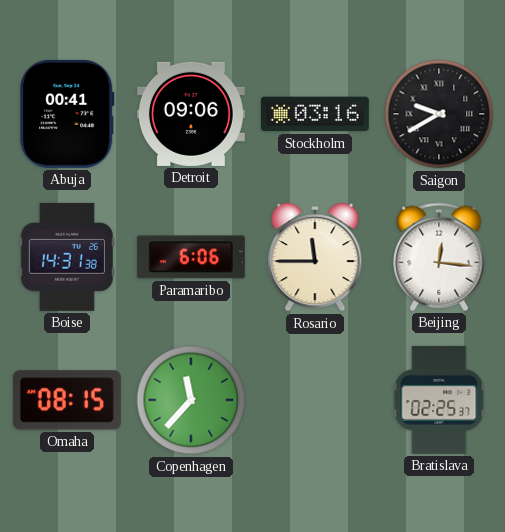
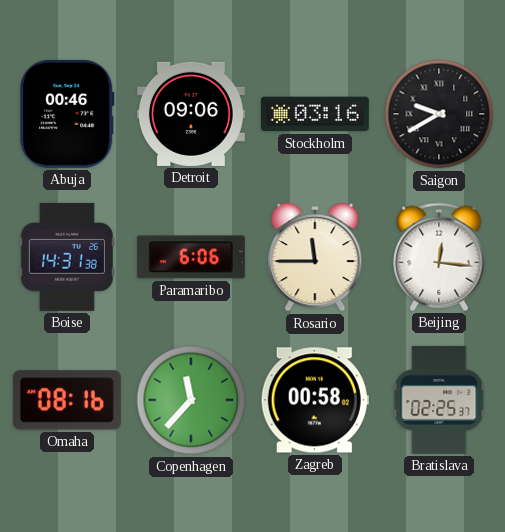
Abuja: 00:41 -> 00:46 (67, 114)
Omaha: 08:15 -> 08:16 (67, 400)
Zagreb: none -> 00:58 (315, 400)
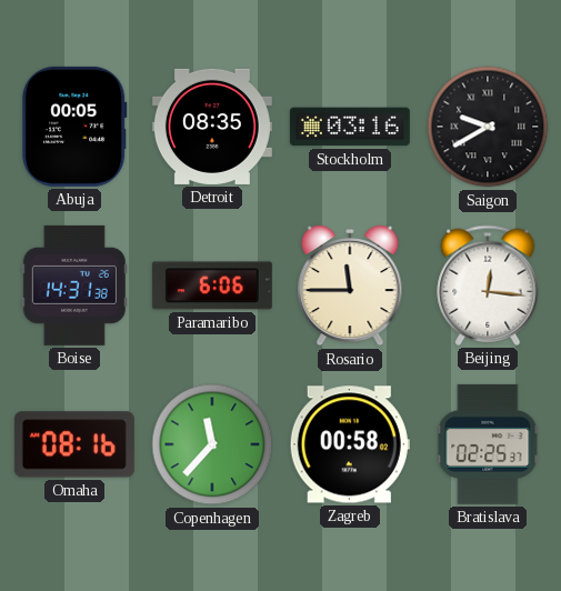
Abuja: 00:46 -> 00:05 (74, 127)
Detroit: 09:06 -> 08:35 (212, 127)
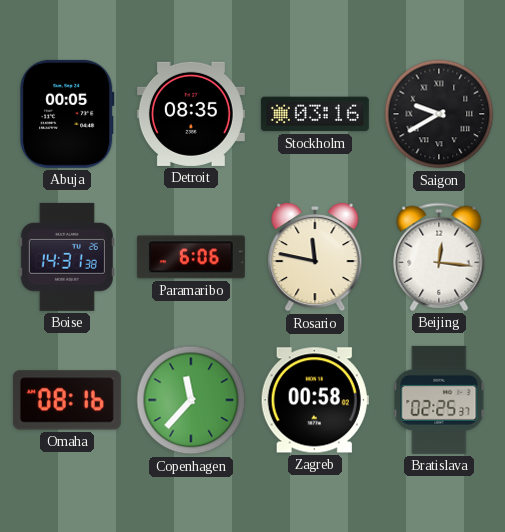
Rosario: 11:45 -> 11:47 (315, 257)
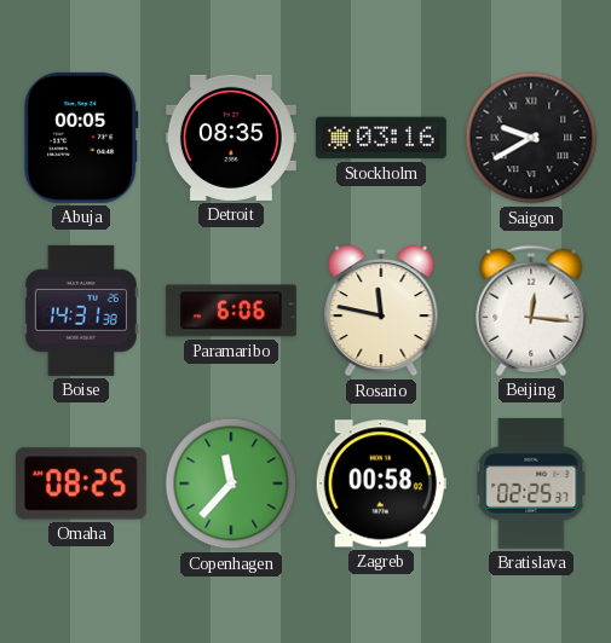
Omaha: 08:16 -> 08:25 (81, 483)
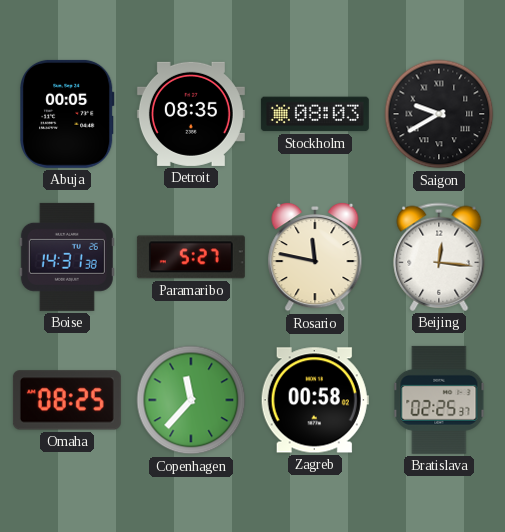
Stockholm: 03:16 -> 08:03 (315, 114)
Paramaribo: 6:06 -> 5:27 (191, 257)
